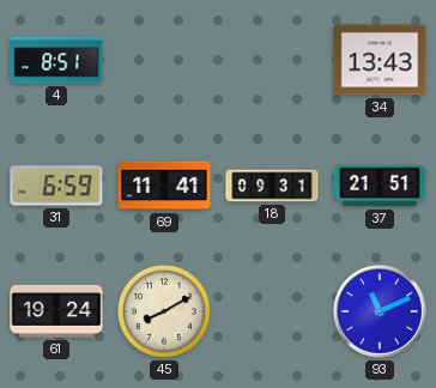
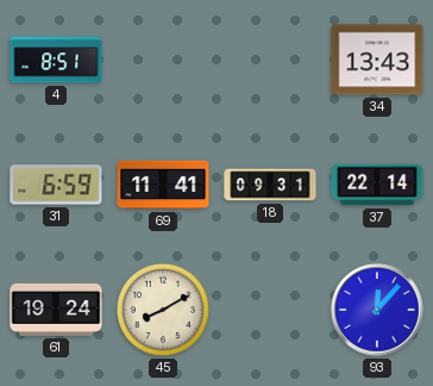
37: 21:51 -> 22:14 (377, 185)
93: 11:11 -> 12:07 (377, 310)
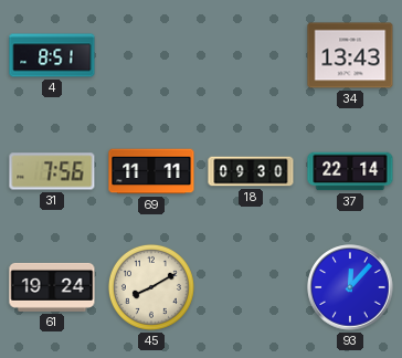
31: 6:59 -> 7:56 (52, 171)
69: 11:41 -> 11:11 (151, 171)
18: 09:31 -> 09:30 (251, 171)
